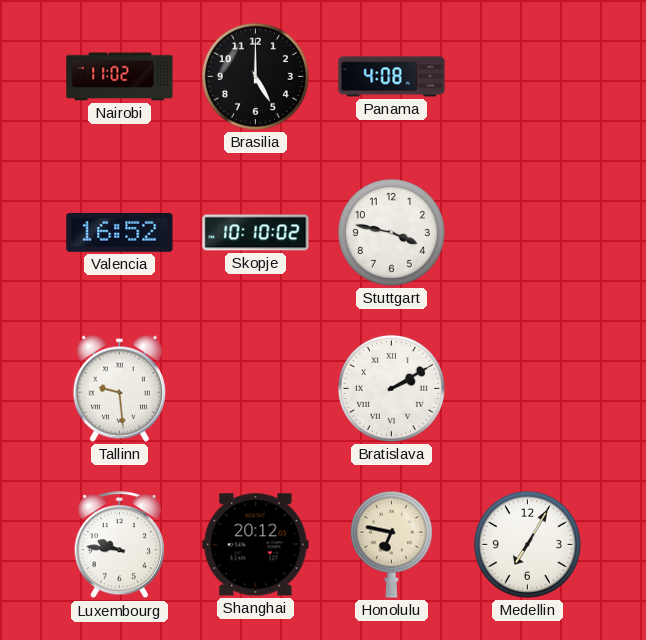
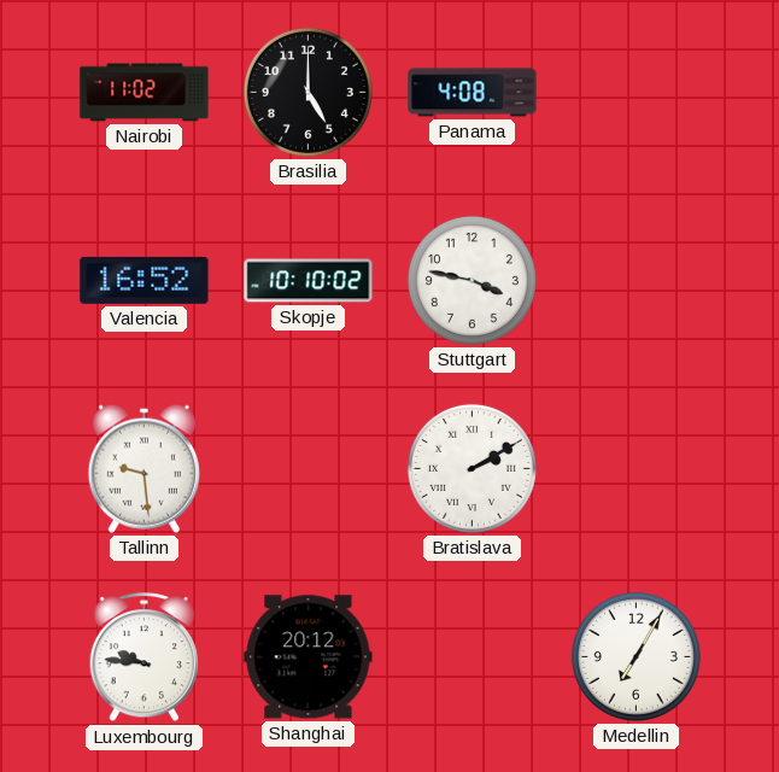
Honolulu: 6:47 -> none (391, 544)
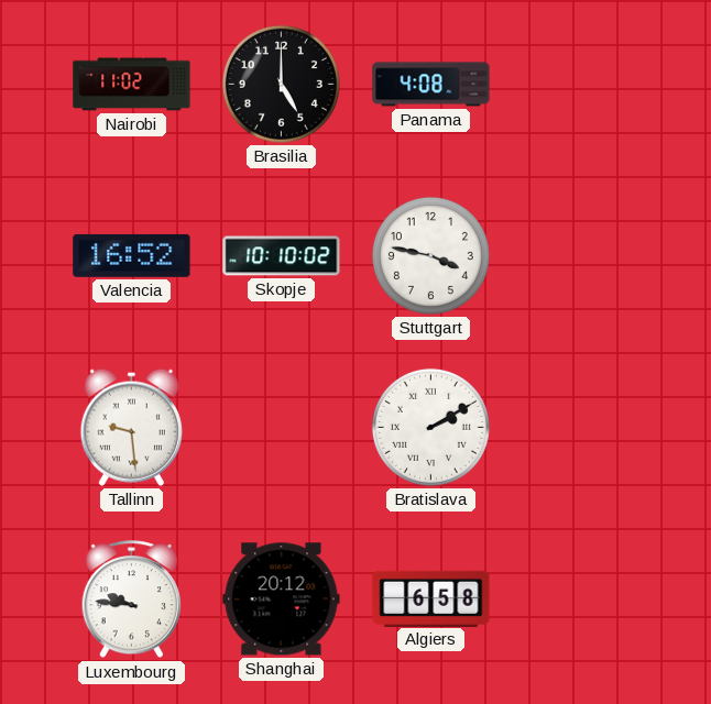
Algiers: none -> 6:58 (431, 598)
Medellin: 7:05 -> none (635, 656)
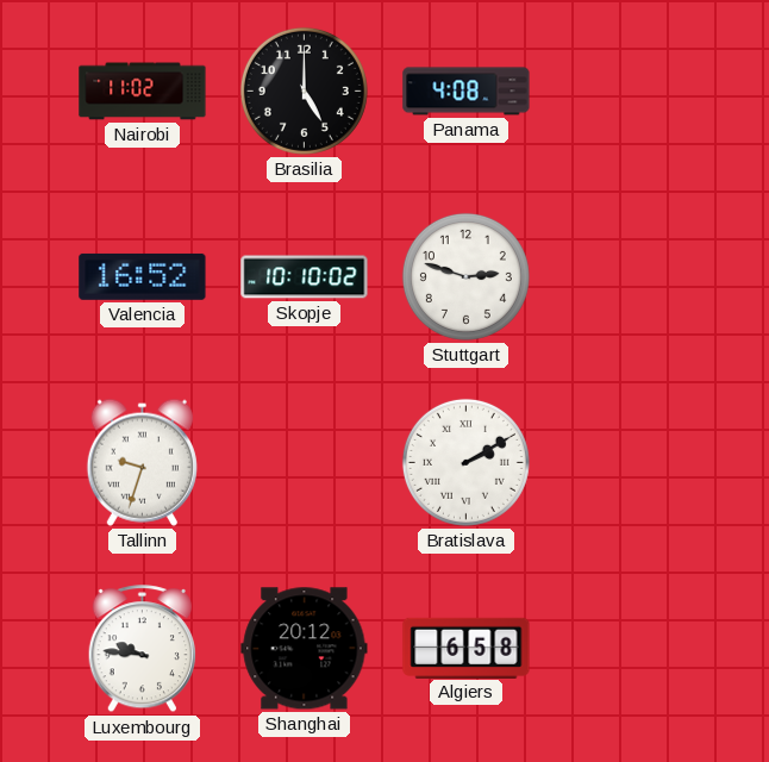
Stuttgart: 3:47 -> 2:48 (465, 276)
Tallinn: 9:29 -> 9:33 (142, 462)
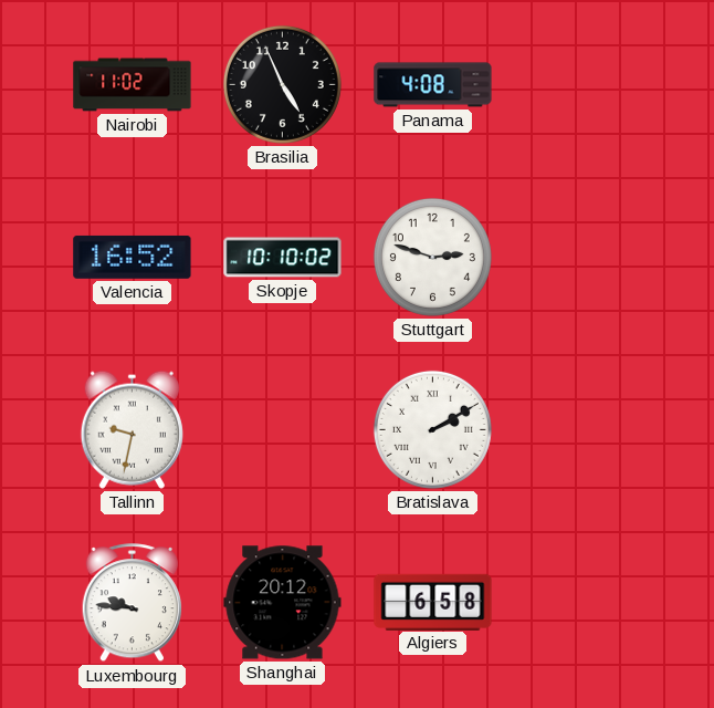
Brasilia: 5:00 -> 4:56 (282, 84)
Tallinn: 9:33 -> 9:32 (132, 429)
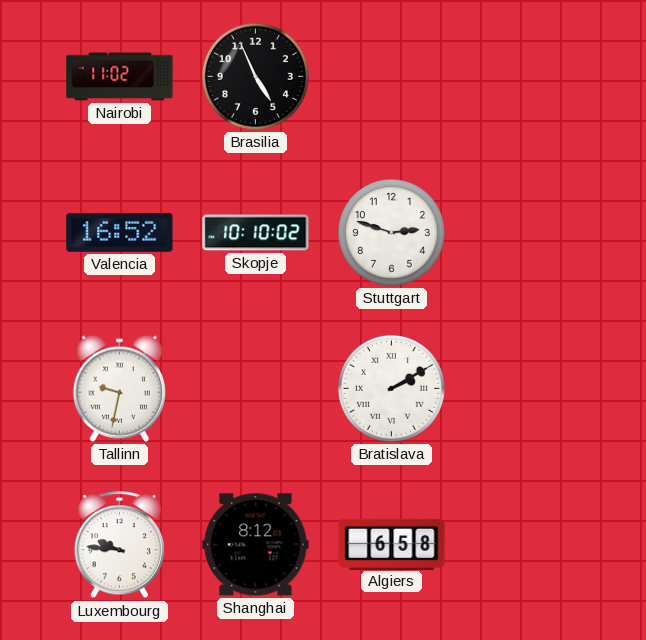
Panama: 4:08 -> none (433, 85)
Shanghai: 20:12 -> 8:12 (256, 545)
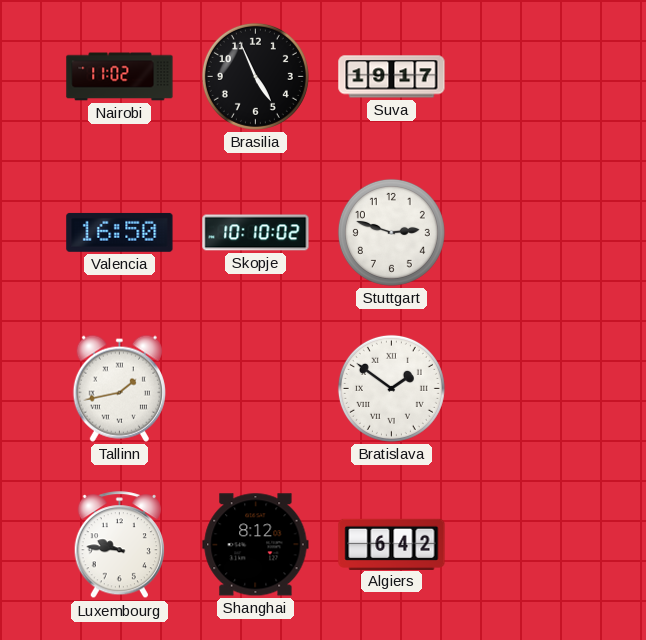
Suva: none -> 19:17 (392, 77)
Valencia: 16:52 -> 16:50 (120, 232)
Tallinn: 9:32 -> 1:43 (119, 388)
Bratislava: 2:10 -> 1:51 (391, 388)
Algiers: 6:58 -> 6:42 (392, 544)
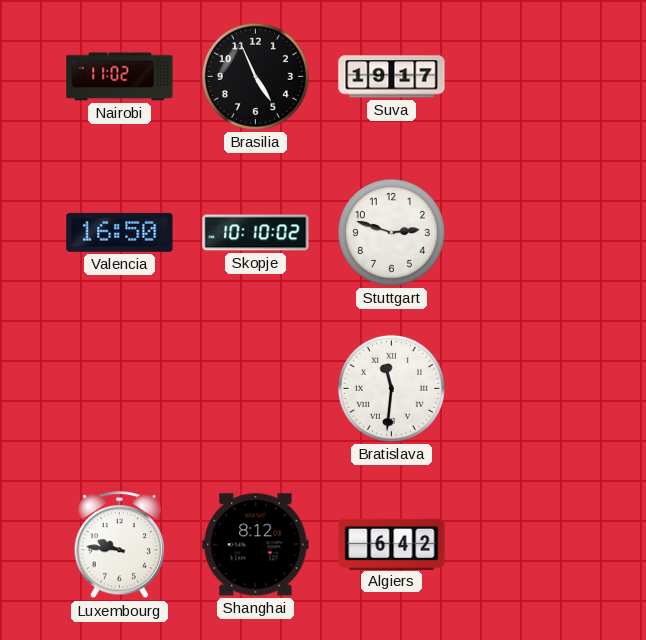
Tallinn: 1:43 -> none (119, 388)
Bratislava: 1:51 -> 11:31 (391, 388)
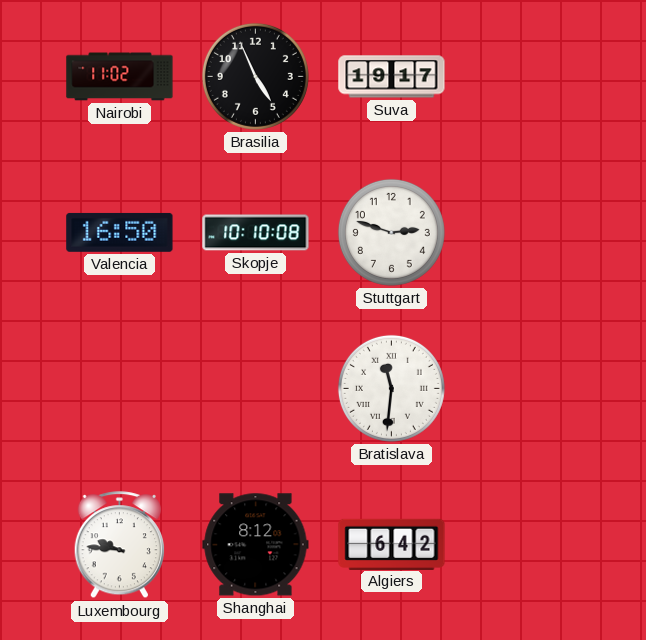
Skopje: 10:10:02 -> 10:10:08 (256, 233)
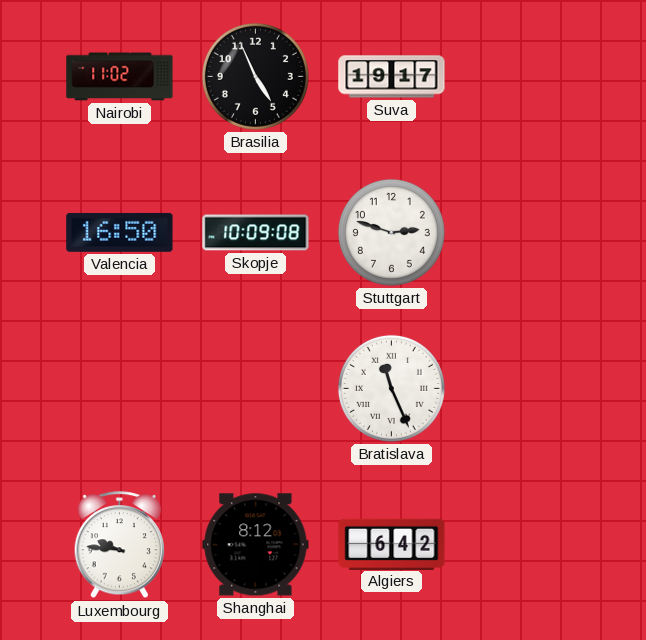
Skopje: 10:10 -> 10:09 (256, 233)
Bratislava: 11:31 -> 11:26 (391, 388)
